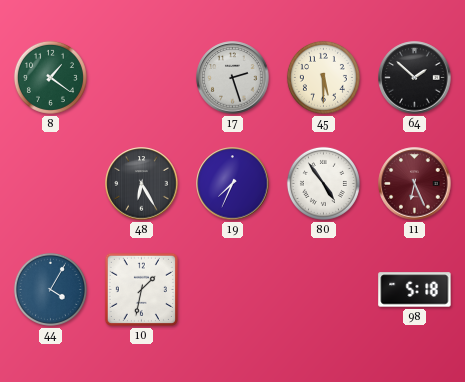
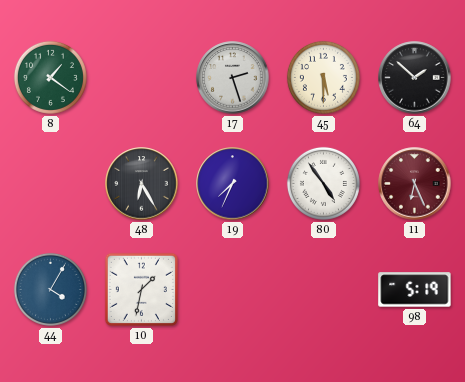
98: 5:18 -> 5:19 (415, 290)
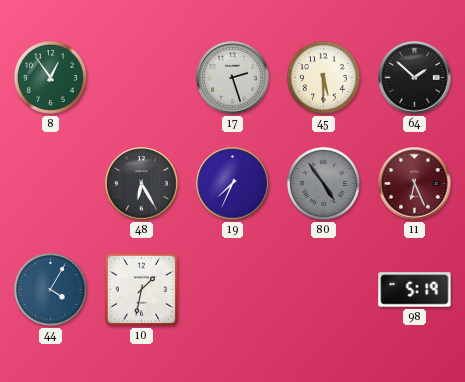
8: 1:21 -> 12:54 (50, 77)
80 dial: white -> grey (323, 183)
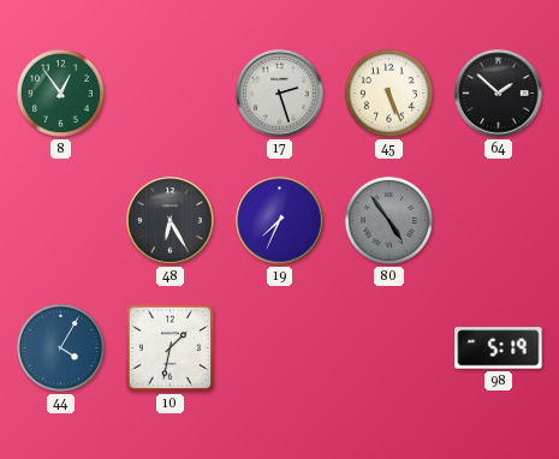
45: 5:30 -> 5:26 (388, 93)
11: 6:26 -> none (415, 184)
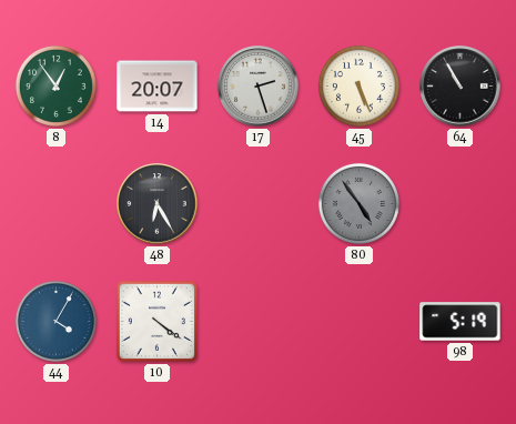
14: none -> 20:07 (158, 87)
64: 1:52 -> 10:55 (461, 87)
19: 7:34 -> none (280, 221)
10: 1:32 -> 4:21 (156, 321)
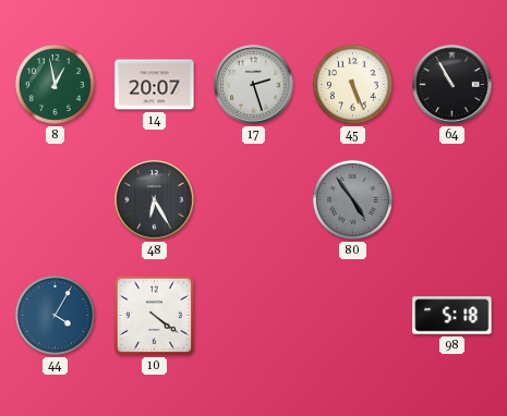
8: 12:54 -> 12:58 (55, 84)
98: 5:19 -> 5:18 (452, 316)
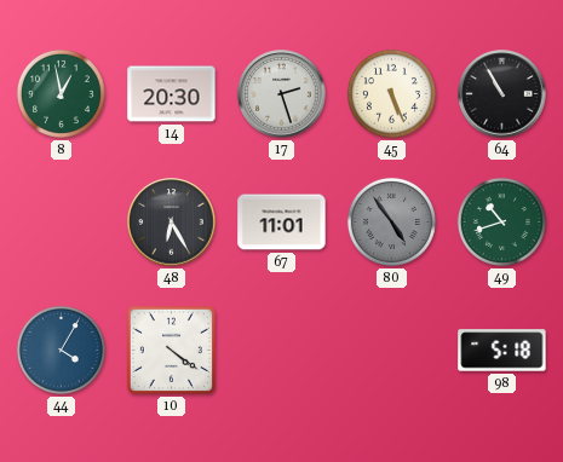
14: 20:07 -> 20:30 (172, 94)
67: none -> 11:01 (282, 223)
49: none -> 10:42 (501, 221)
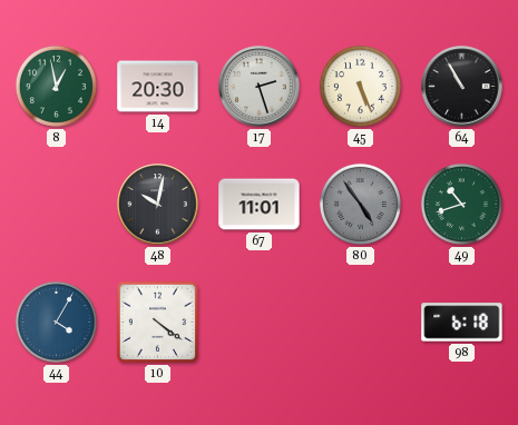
48: 6:25 -> 10:02 (158, 205)
98: 5:18 -> 6:18 (462, 323)
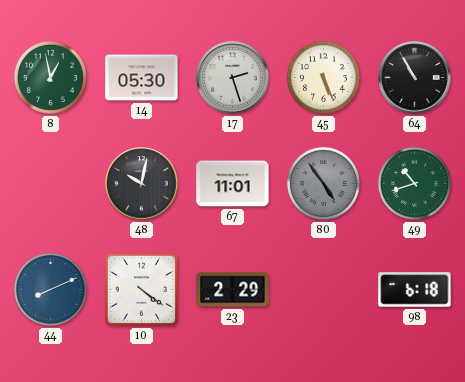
14: 20:30 -> 05:30 (142, 78)
44: 4:05 -> 8:11 (50, 289)
23: none -> 2:29 (233, 290)
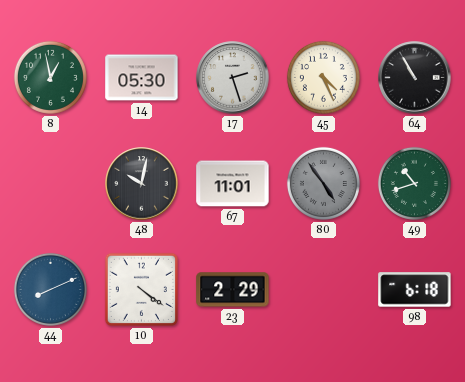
45: 5:26 -> 4:26 (323, 77)
